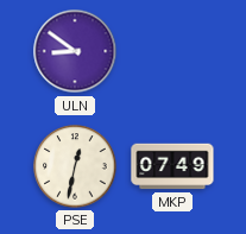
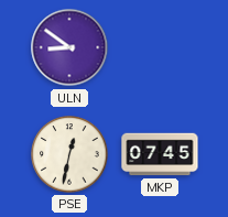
MKP: 07:49 -> 07:45 (160, 154)
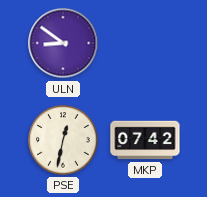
MKP: 07:45 -> 07:42 (145, 140)
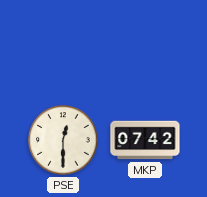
ULN: 8:51 -> none (63, 43)
PSE: 12:32 -> 12:30 (63, 140)
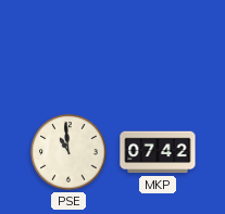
PSE: 12:30 -> 10:59 (68, 152)
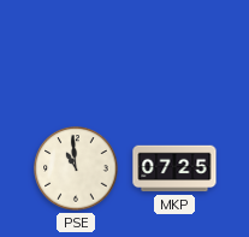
MKP: 07:42 -> 07:25 (174, 168)
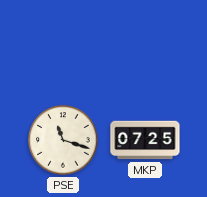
PSE: 10:59 -> 11:18 (63, 140)
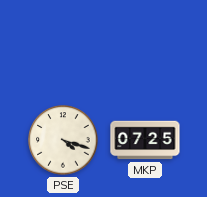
PSE: 11:18 -> 4:18 (63, 140)
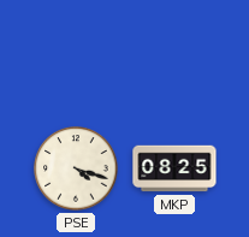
MKP: 07:25 -> 08:25 (174, 168)
